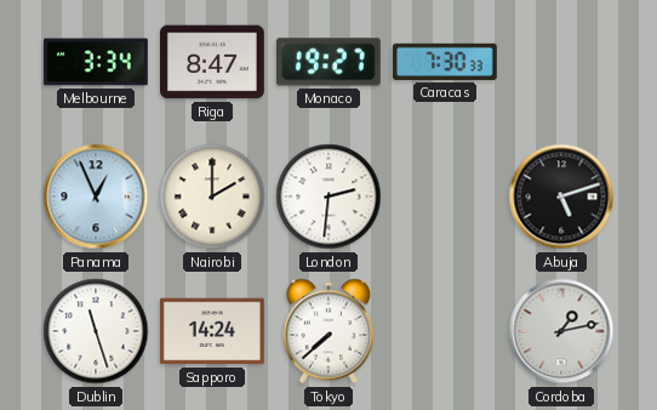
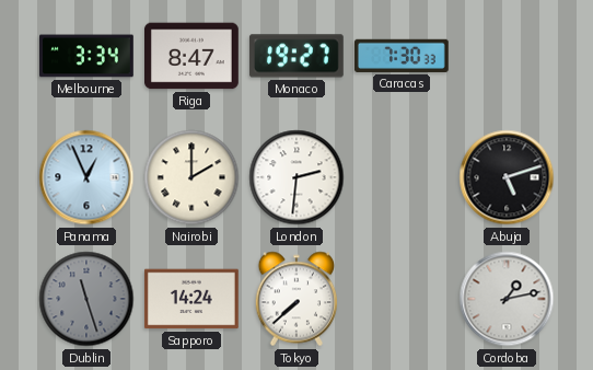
Dublin dial: white -> grey (86, 299)
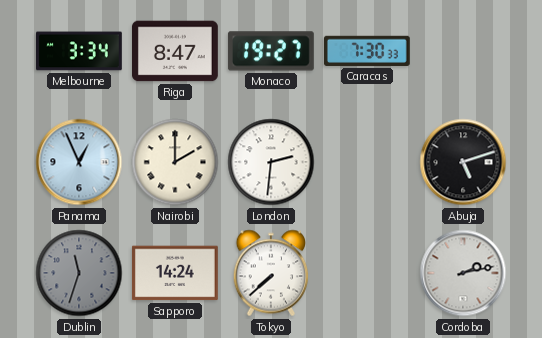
Dublin: 11:27 -> 11:33 (79, 273)
Cordoba: 1:13 -> 2:13 (463, 273)
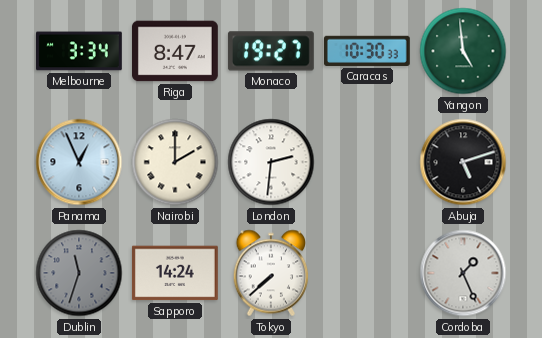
Caracas: 7:30 -> 10:30 (367, 51)
Yangon: none -> 4:59 (463, 51)
Cordoba: 2:13 -> 1:26 (463, 273)
